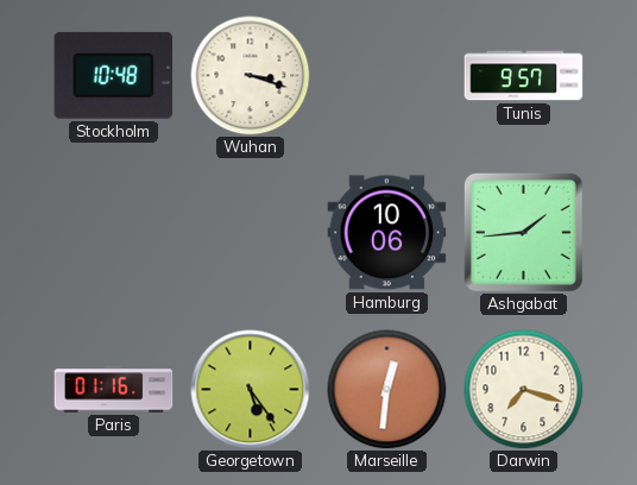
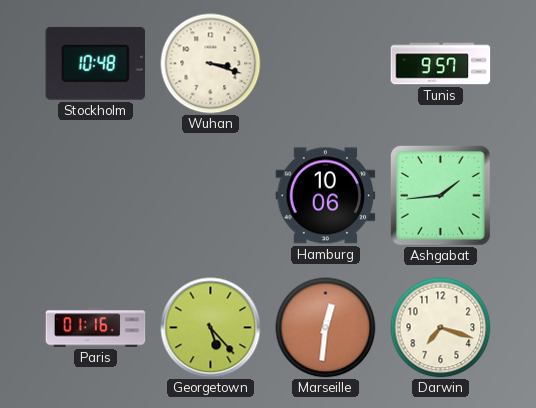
Georgetown: 5:24 -> 5:23 (211, 328)
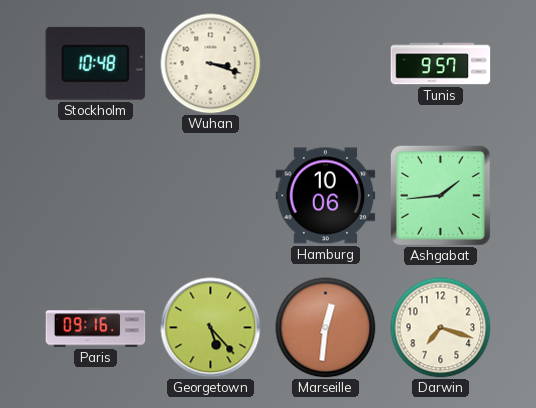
Paris: 01:16 -> 09:16 (96, 328)
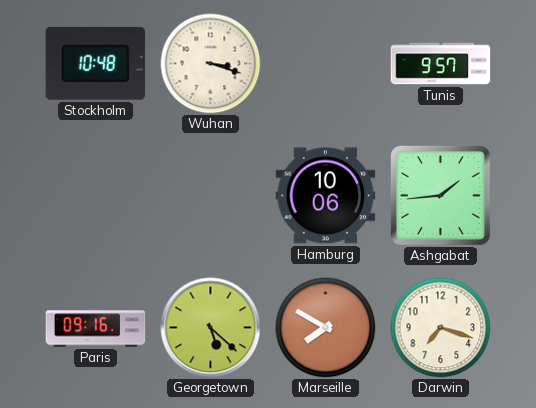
Georgetown: 5:23 -> 5:22 (211, 328)
Marseille: 12:31 -> 7:50 (326, 328)
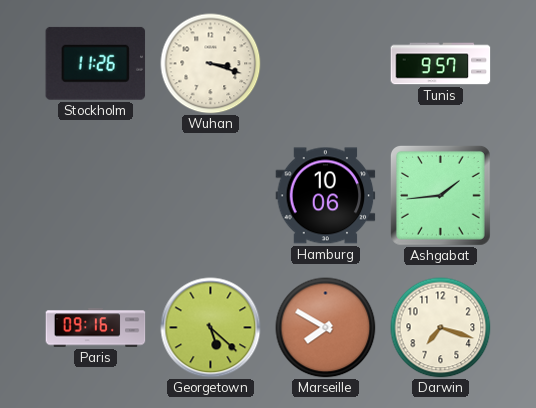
Stockholm: 10:48 -> 11:26 (96, 63)
